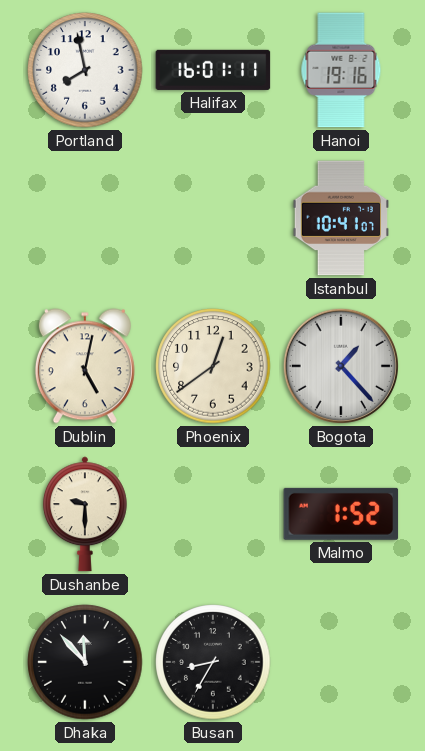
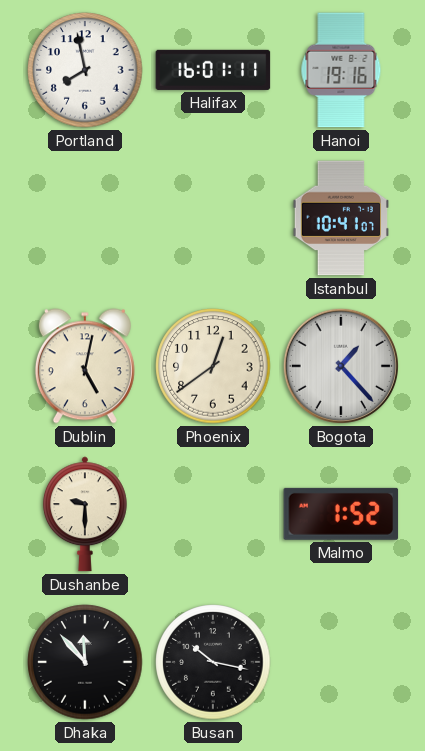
Busan: 8:35 -> 10:17 (213, 662)
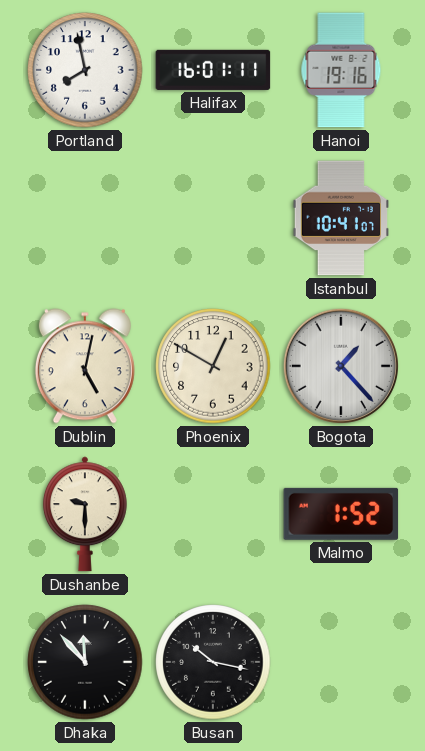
Phoenix: 12:39 -> 12:50 (213, 366)
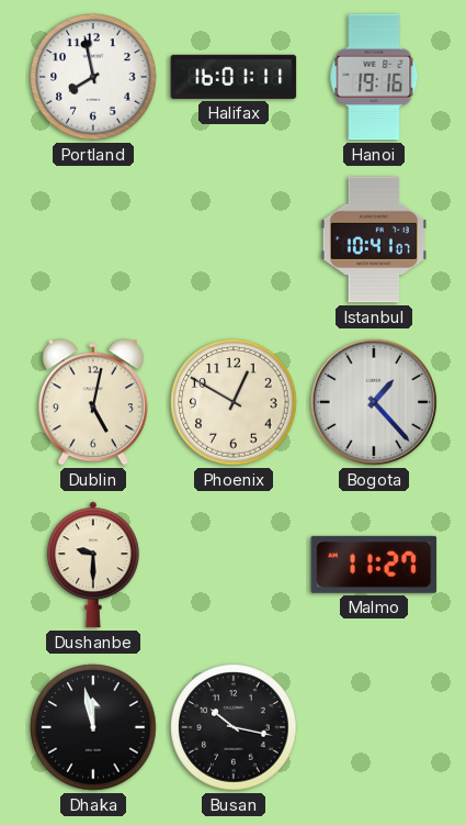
Malmo: 1:52 -> 11:27 (374, 565)
Dhaka: 11:53 -> 11:58 (93, 727)
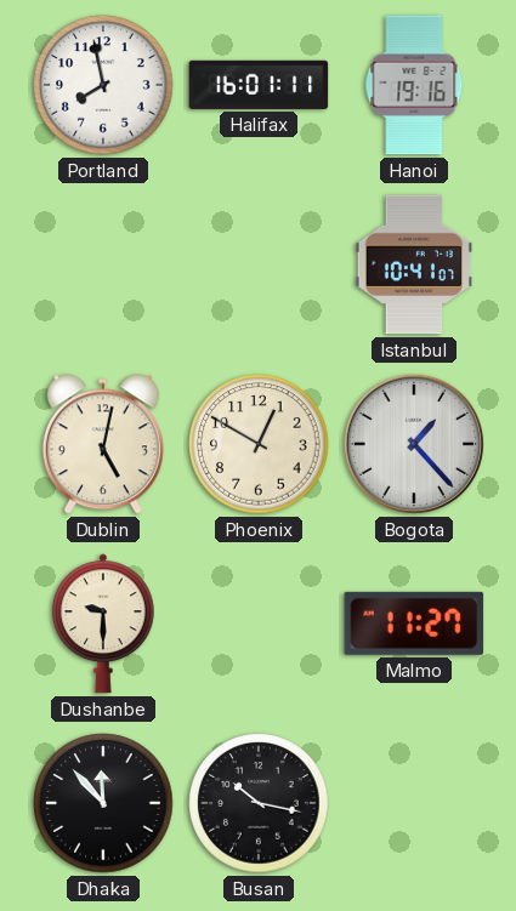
Dhaka: 11:58 -> 11:53 (103, 803)
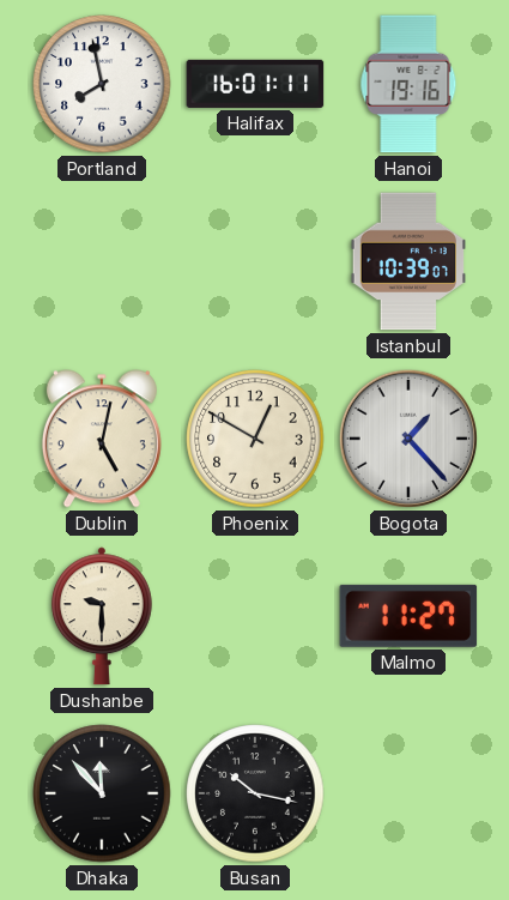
Istanbul: 10:41 -> 10:39 (408, 261)
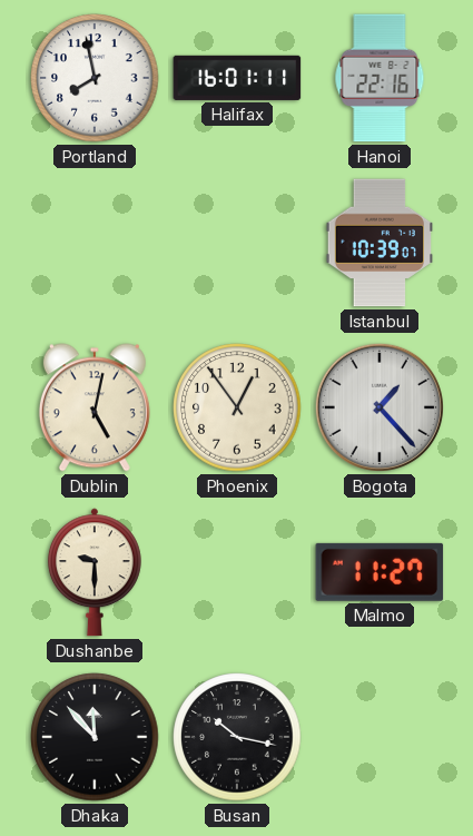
Hanoi: 19:16 -> 22:16 (380, 78)
Phoenix: 12:50 -> 12:54 (237, 407)
